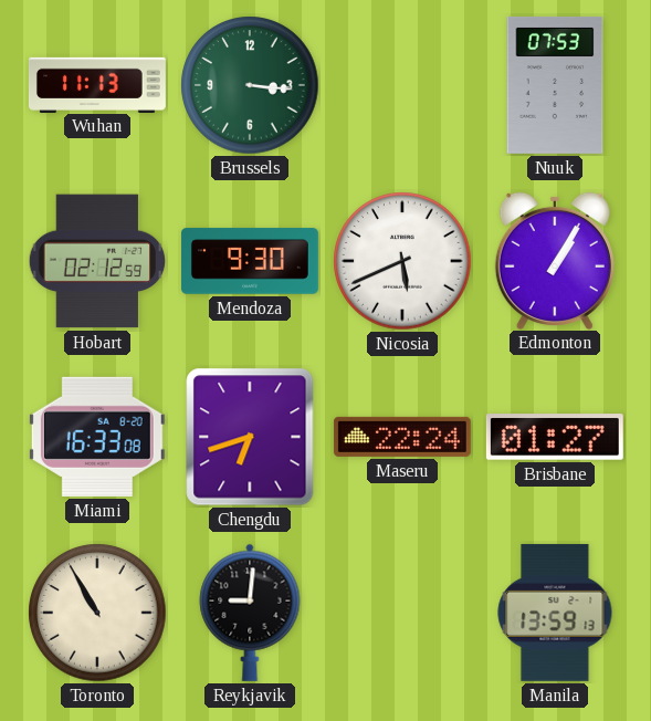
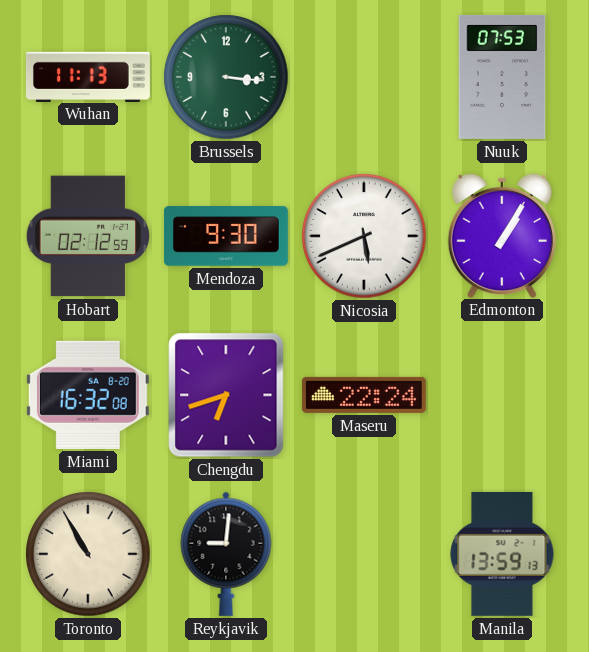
Miami: 16:33 -> 16:32 (88, 395)
Brisbane: 01:27 -> none (555, 437)
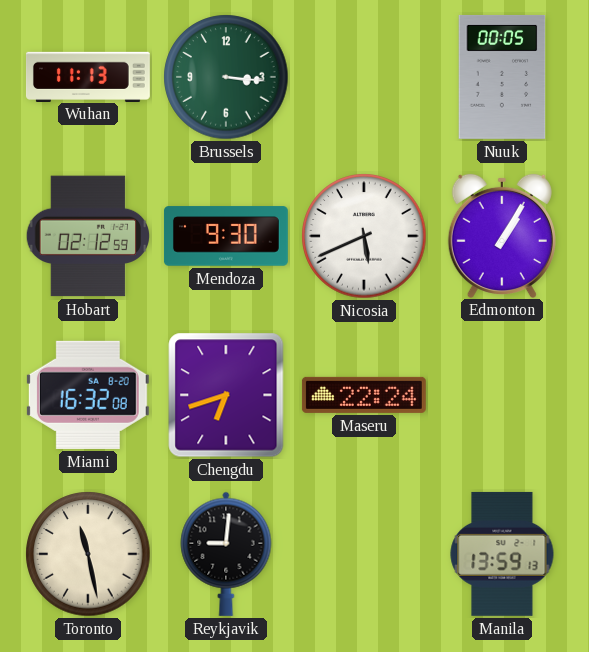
Nuuk: 07:53 -> 00:05 (502, 77)
Toronto: 10:55 -> 11:28 (88, 554)
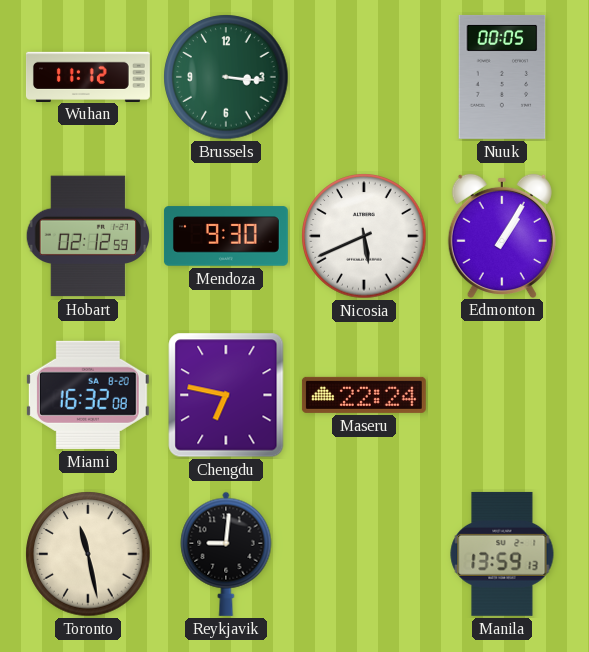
Wuhan: 11:13 -> 11:12 (88, 76)
Chengdu: 6:42 -> 6:47 (226, 395)
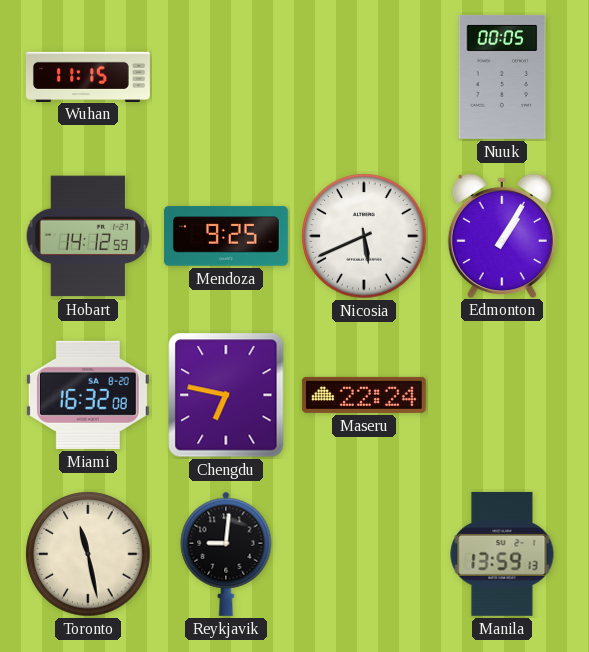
Wuhan: 11:12 -> 11:15 (88, 76)
Brussels: 3:16 -> none (226, 77)
Hobart: 02:12 -> 14:12 (87, 236)
Mendoza: 9:30 -> 9:25 (226, 236)
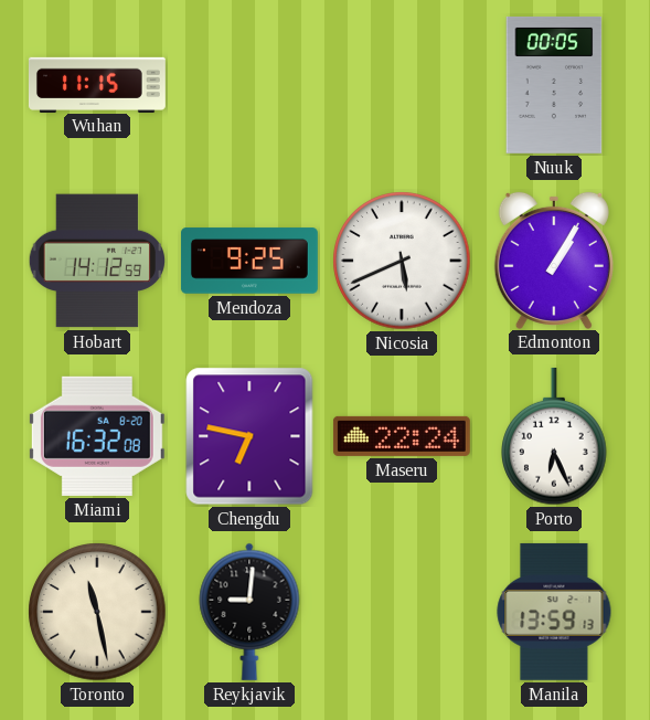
Porto: none -> 6:26 (554, 436)
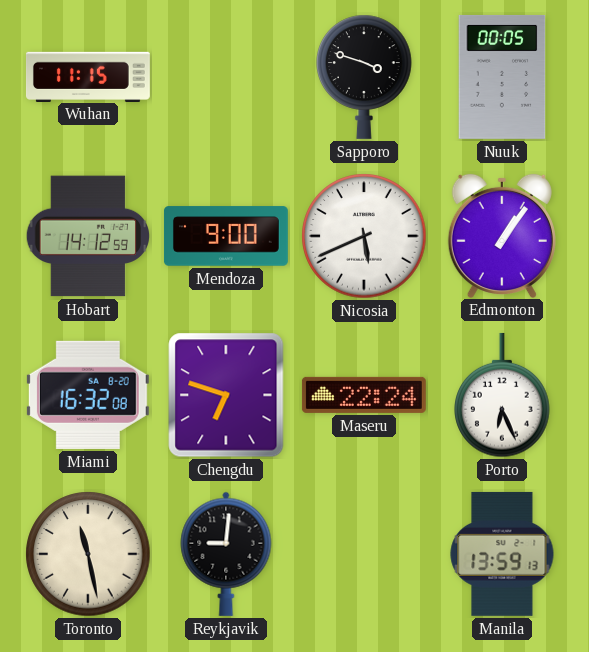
Sapporo: none -> 3:48 (364, 77)
Mendoza: 9:25 -> 9:00 (226, 236)
Edmonton: 1:05 -> 1:06 (502, 235)
Chengdu: 6:47 -> 6:48 (226, 395)
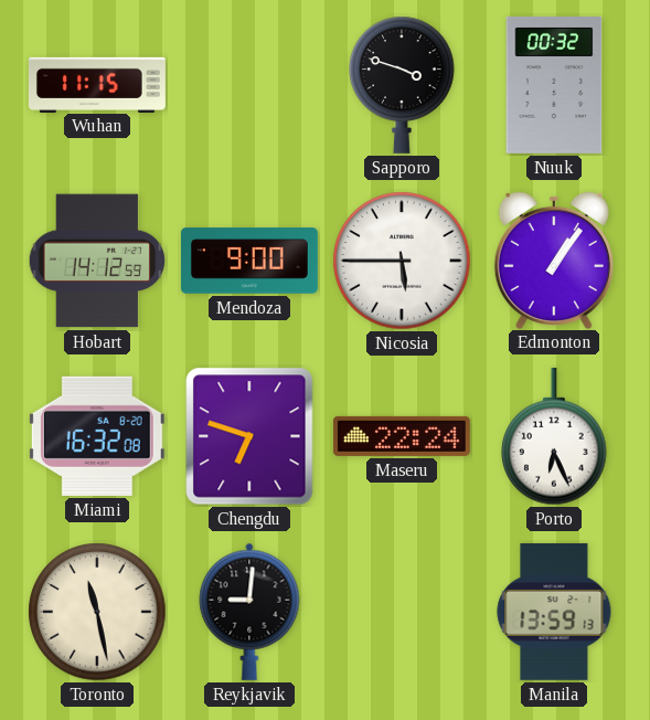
Nuuk: 00:05 -> 00:32 (554, 85)
Nicosia: 5:41 -> 5:45 (402, 261)
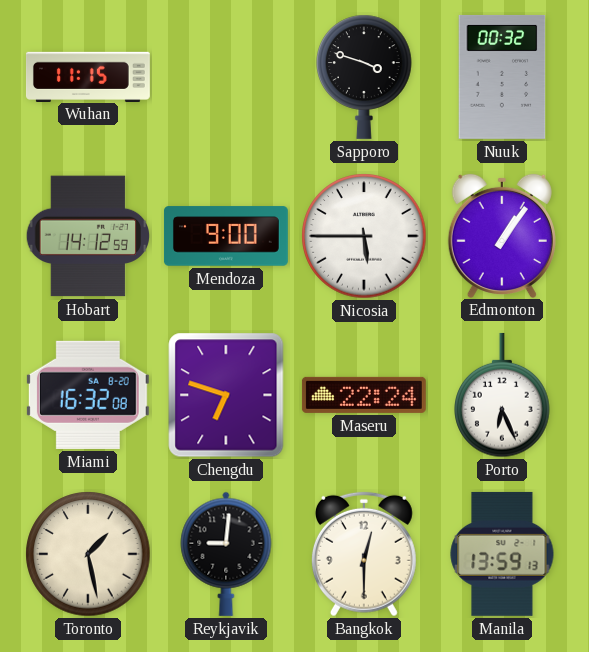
Toronto: 11:28 -> 1:28 (88, 554)
Bangkok: none -> 12:30 (364, 554)
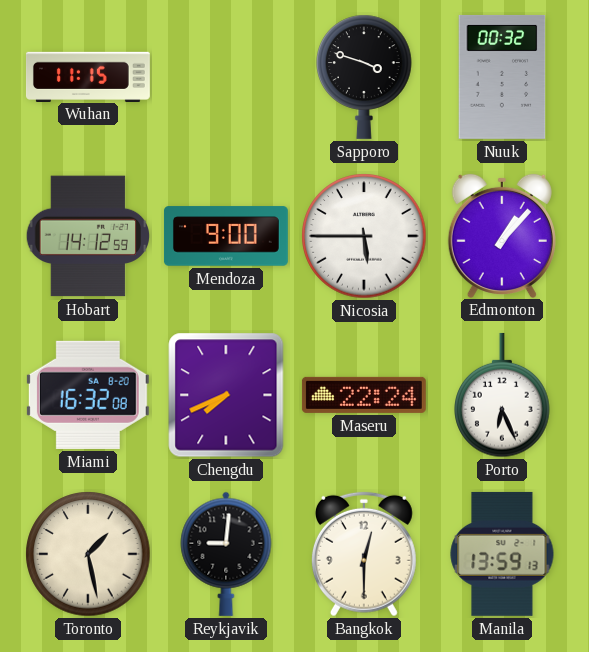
Edmonton: 1:06 -> 1:07 (502, 235)
Chengdu: 6:48 -> 7:41 (226, 395)
